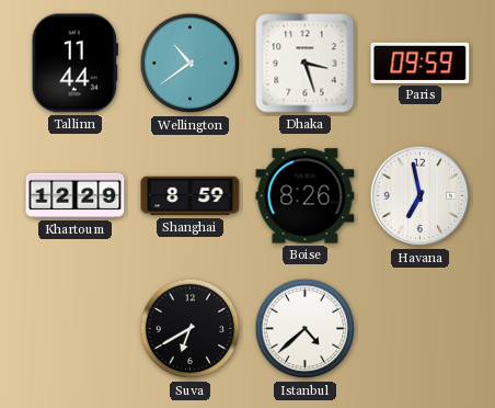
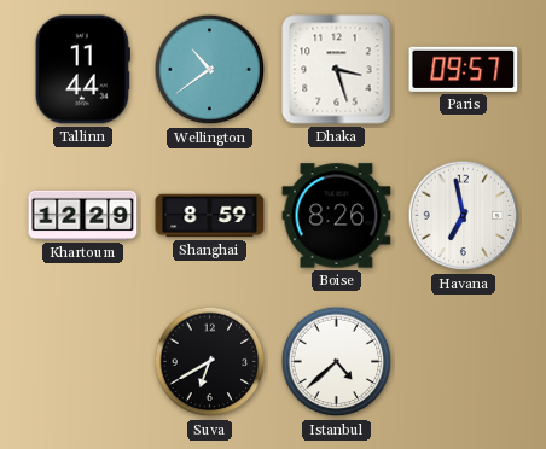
Paris: 09:59 -> 09:57 (464, 69)
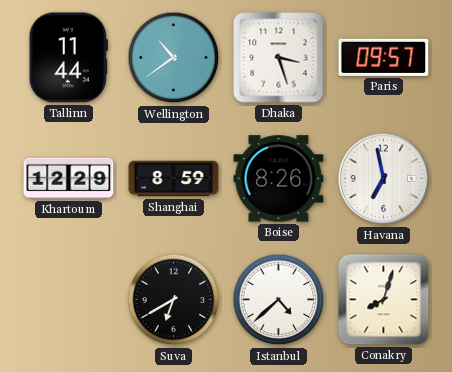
Conakry: none -> 8:03 (384, 300)
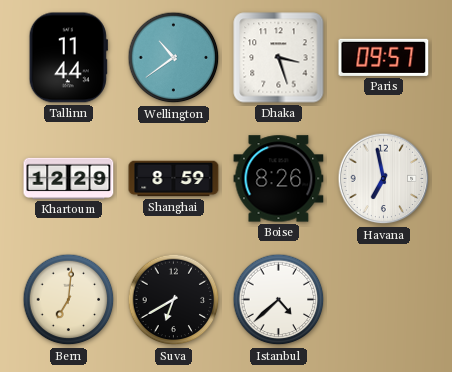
Bern: none -> 7:01 (69, 300)
Conakry: 8:03 -> none (384, 300)
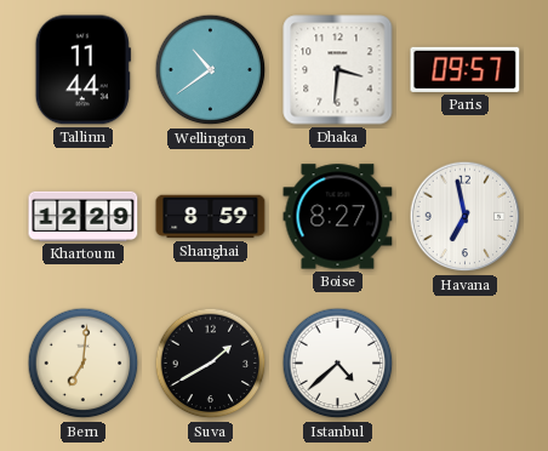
Dhaka: 3:27 -> 3:31 (338, 70)
Boise: 8:26 -> 8:27 (338, 217)
Suva: 6:40 -> 1:40 (211, 364)
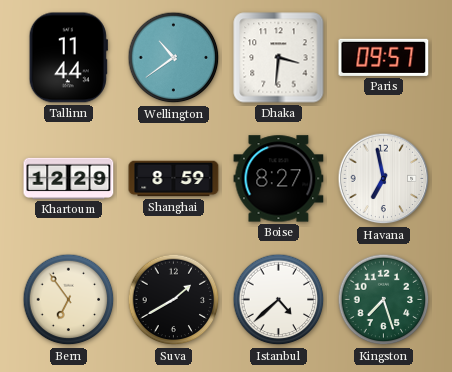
Bern: 7:01 -> 6:54 (69, 300)
Kingston: none -> 7:27 (384, 300)
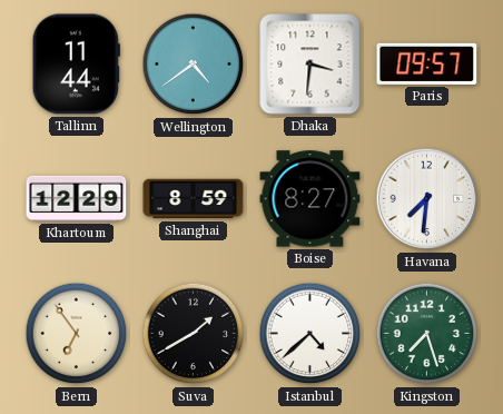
Wellington: 10:39 -> 4:39 (194, 65)
Havana: 6:58 -> 7:31 (427, 199)
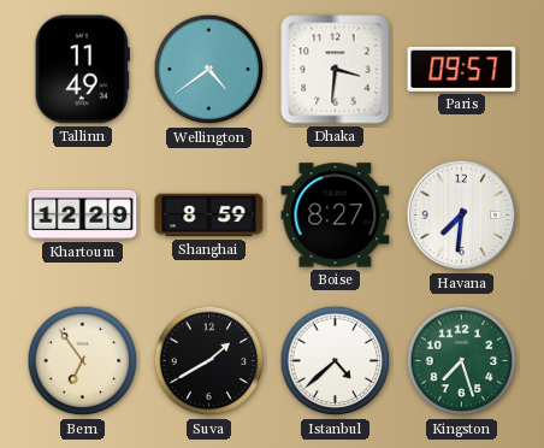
Tallinn: 11:44 -> 11:49 (82, 70)
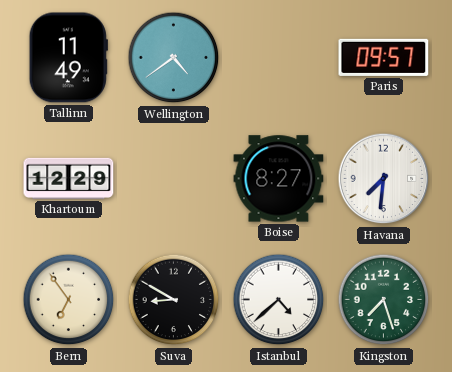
Dhaka: 3:31 -> none (336, 70)
Shanghai: 8:59 -> none (209, 216)
Suva: 1:40 -> 8:50 (174, 300)
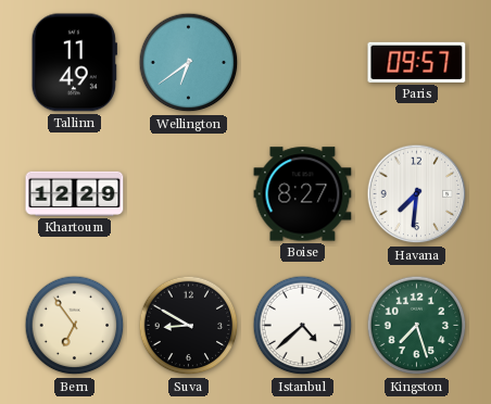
Wellington: 4:39 -> 6:39 (189, 63)
